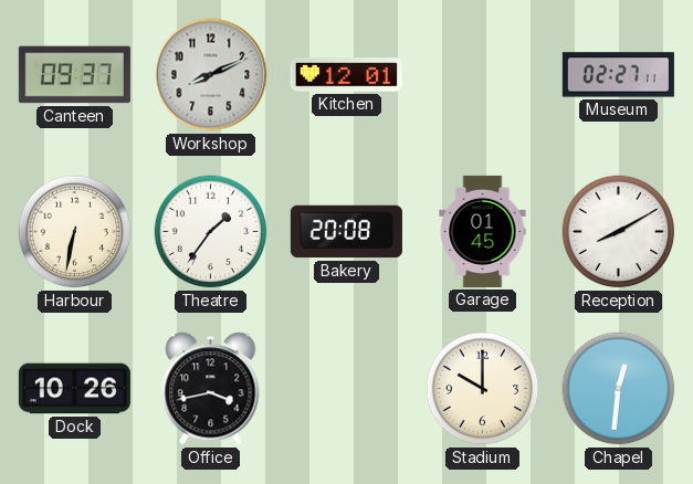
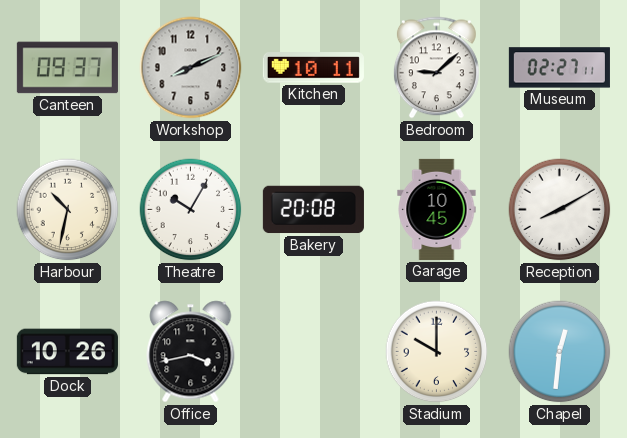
Kitchen: 12:01 -> 10:11 (313, 68)
Bedroom: none -> 9:08 (436, 68)
Harbour: 6:32 -> 10:32 (68, 210)
Theatre: 1:36 -> 10:05 (191, 210)
Garage: 01:45 -> 10:45 (437, 209)
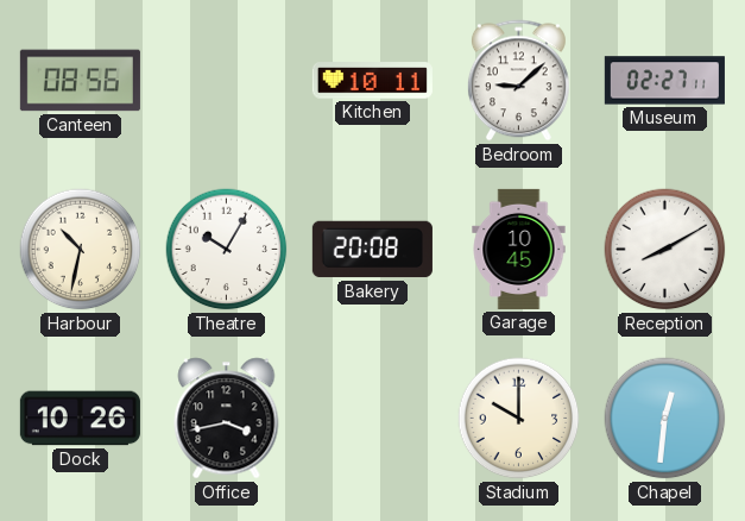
Canteen: 09:37 -> 08:56 (80, 81)
Workshop: 8:11 -> none (191, 68)
